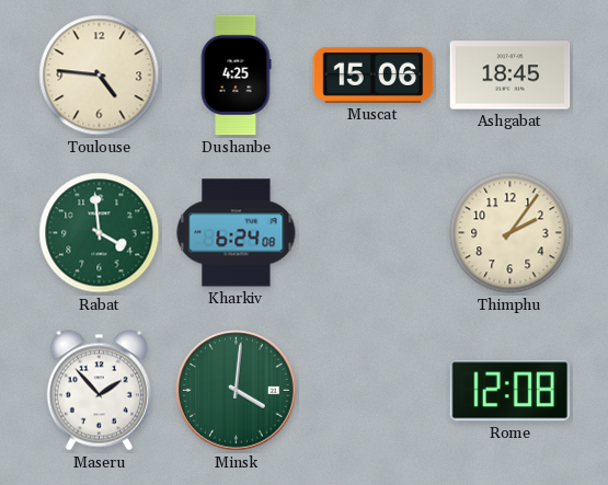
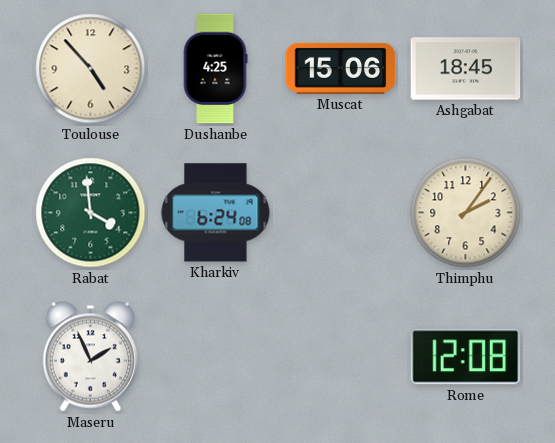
Toulouse: 4:46 -> 4:53 (91, 69)
Maseru: 1:53 -> 1:56 (90, 357)
Minsk: 4:01 -> none (237, 391)
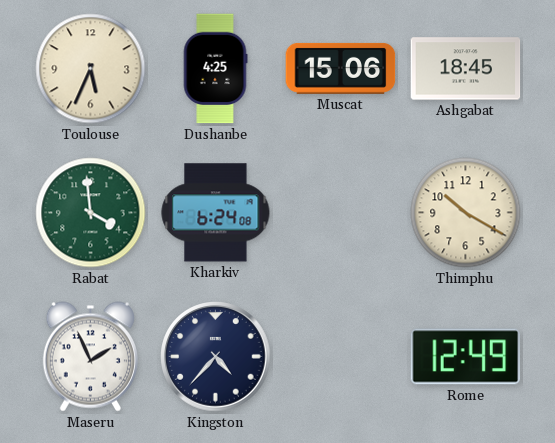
Toulouse: 4:53 -> 5:34 (91, 69)
Thimphu: 2:06 -> 10:20 (466, 213)
Kingston: none -> 4:37 (216, 357)
Rome: 12:08 -> 12:49 (466, 357)
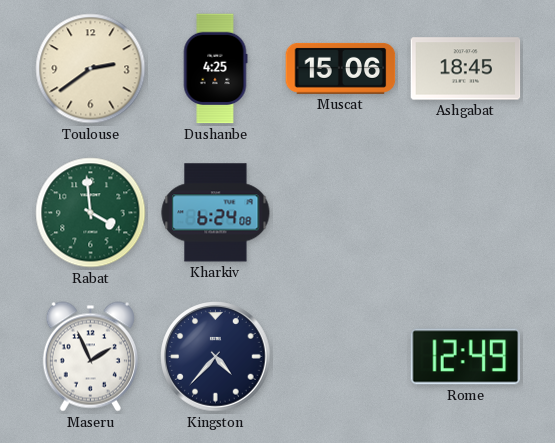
Toulouse: 5:34 -> 2:39 (91, 69)
Thimphu: 10:20 -> none (466, 213)
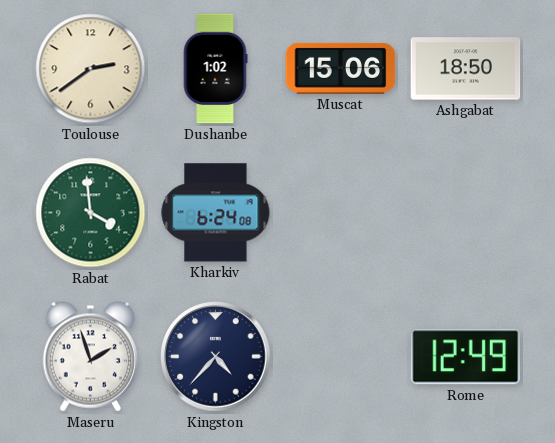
Dushanbe: 4:25 -> 1:02 (215, 69)
Ashgabat: 18:45 -> 18:50 (466, 69)
Maseru: 1:56 -> 1:57 (90, 357)
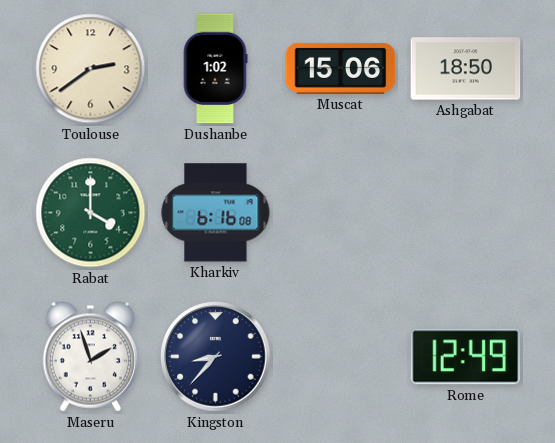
Rabat: 3:59 -> 4:00 (91, 213)
Kharkiv: 6:24 -> 6:16 (216, 213)
Kingston: 4:37 -> 8:37 (216, 357)
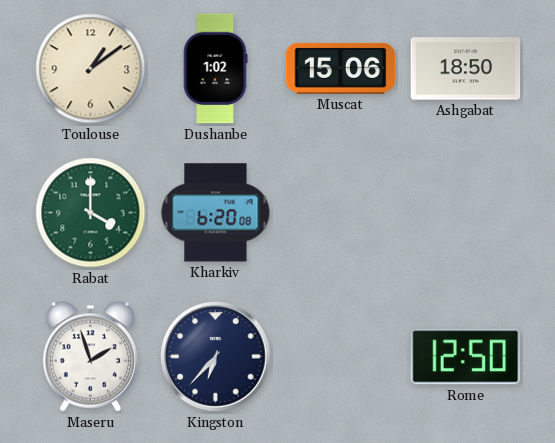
Toulouse: 2:39 -> 1:09 (91, 69)
Kharkiv: 6:16 -> 6:20 (216, 213)
Kingston: 8:37 -> 6:37 (216, 357)
Rome: 12:49 -> 12:50 (466, 357)
